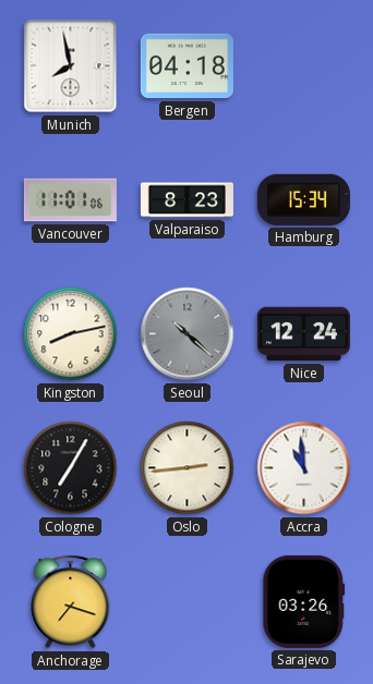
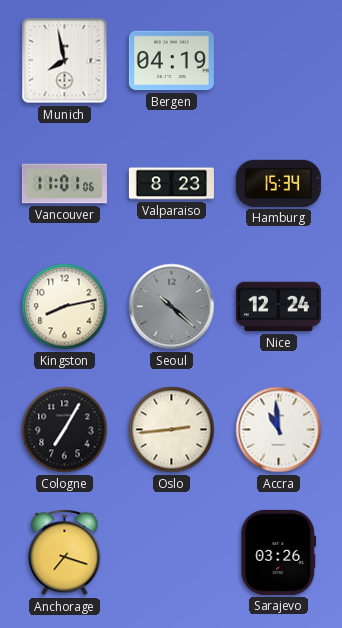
Bergen: 04:18 -> 04:19 (171, 61)
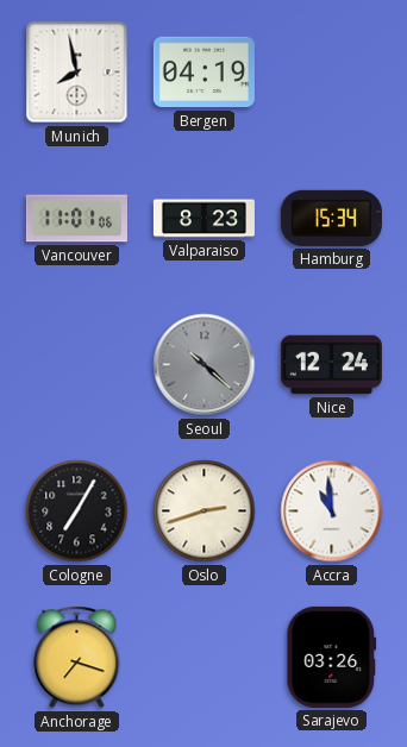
Kingston: 8:13 -> none (65, 307)
Oslo: 2:44 -> 2:42 (205, 511)
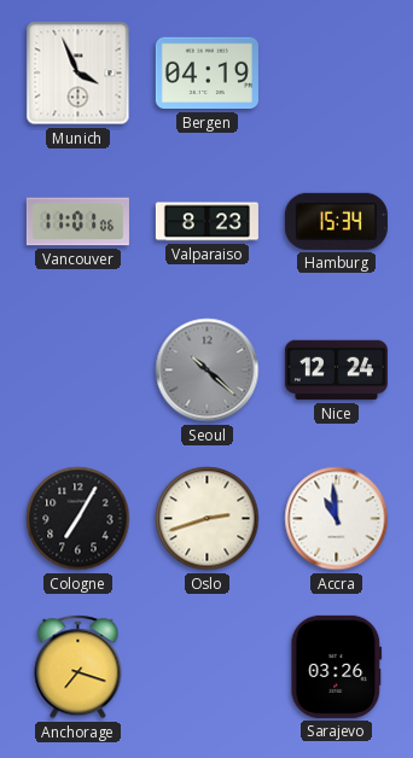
Munich: 7:58 -> 3:56 (78, 74)
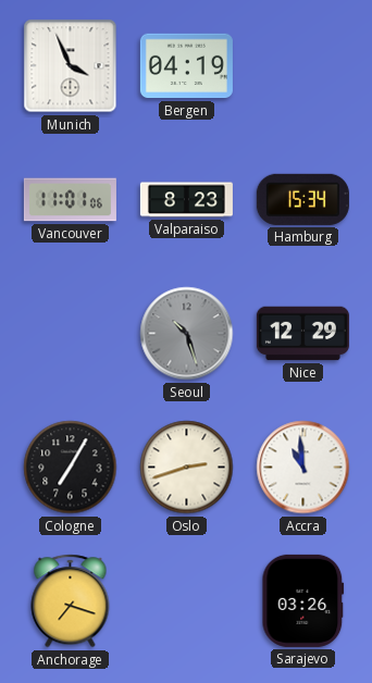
Seoul: 10:22 -> 10:27 (187, 334)
Nice: 12:24 -> 12:29 (302, 334)
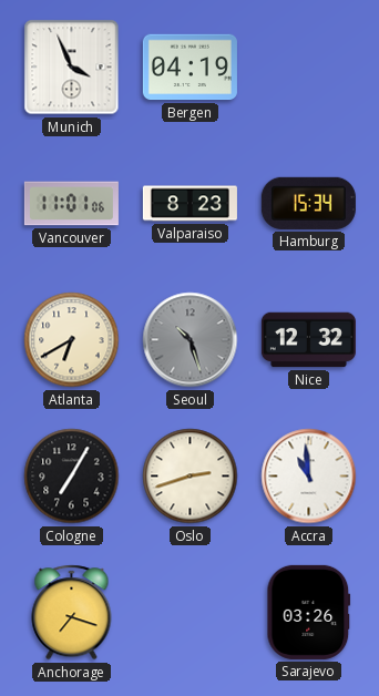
Atlanta: none -> 6:40 (72, 340)
Nice: 12:29 -> 12:32 (308, 340)
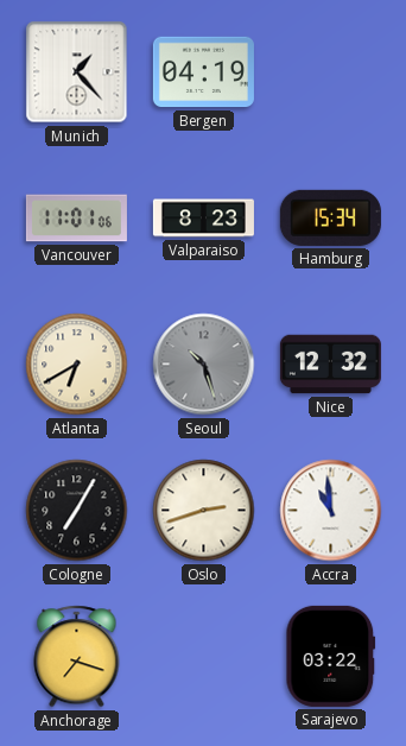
Munich: 3:56 -> 1:23 (77, 72)
Sarajevo: 03:26 -> 03:22 (331, 656)
